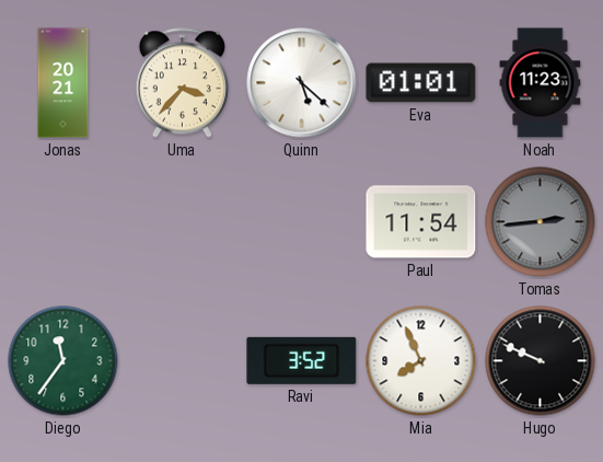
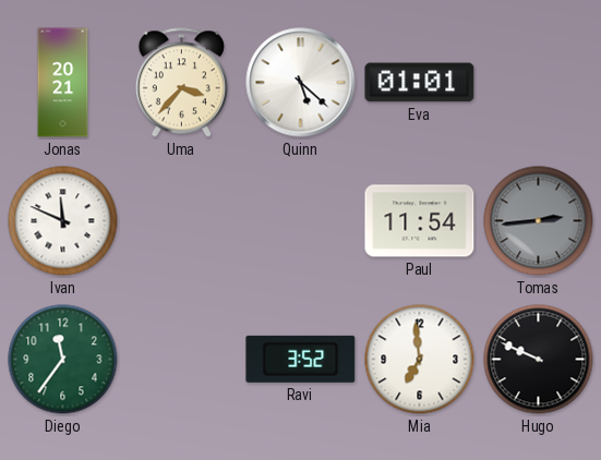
Noah: 11:23 -> none (541, 83)
Ivan: none -> 11:49 (63, 221)
Mia: 7:56 -> 6:59 (420, 360)
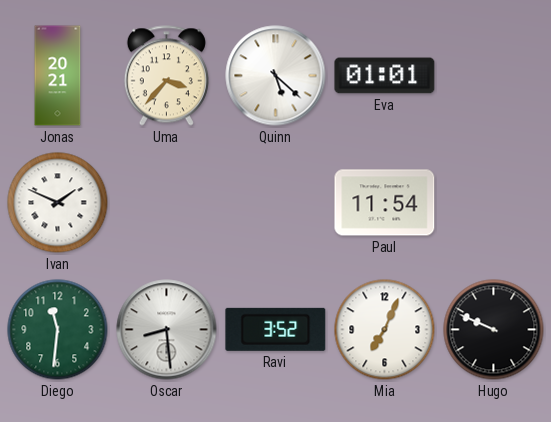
Ivan: 11:49 -> 1:49 (58, 203)
Tomas: 2:44 -> none (539, 221)
Diego: 11:36 -> 11:31 (58, 330)
Oscar: none -> 8:29 (167, 330)
Mia: 6:59 -> 7:04 (385, 330)
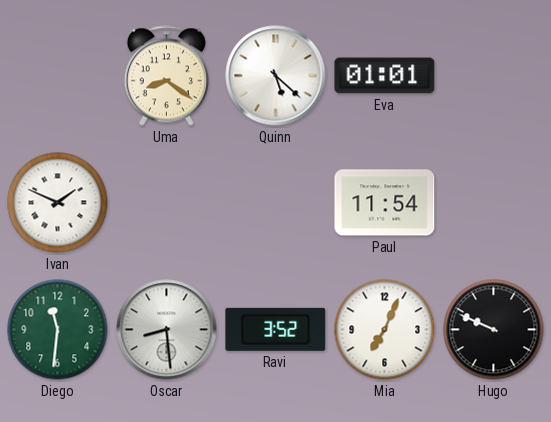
Jonas: 20:21 -> none (58, 76)
Uma: 3:37 -> 8:21 (166, 76)
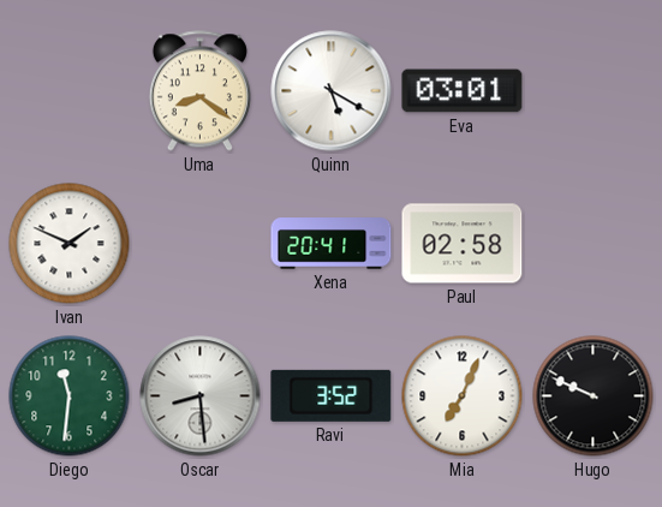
Quinn: 5:22 -> 5:20 (332, 91)
Eva: 01:01 -> 03:01 (463, 91)
Xena: none -> 20:41 (332, 244)
Paul: 11:54 -> 02:58 (463, 244)
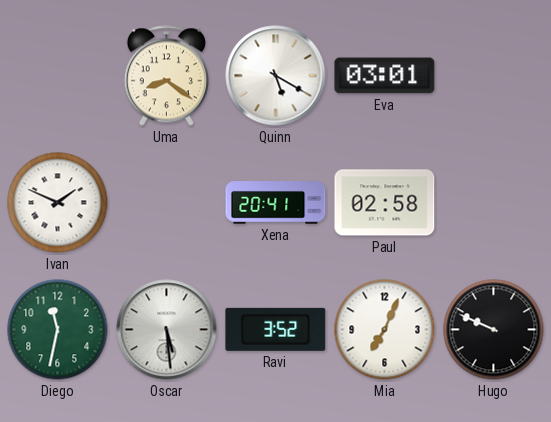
Diego: 11:31 -> 11:32 (58, 330)
Oscar: 8:29 -> 5:29 (167, 330)
